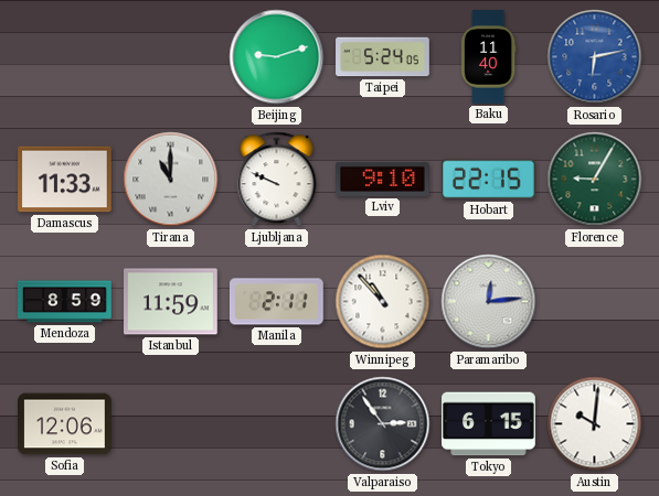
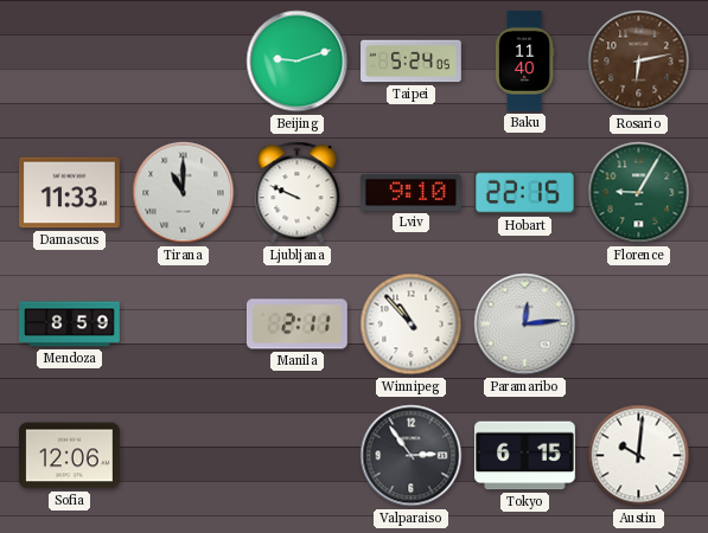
Rosario dial: blue -> brown (639, 62)
Istanbul: 11:59 -> none (171, 302)
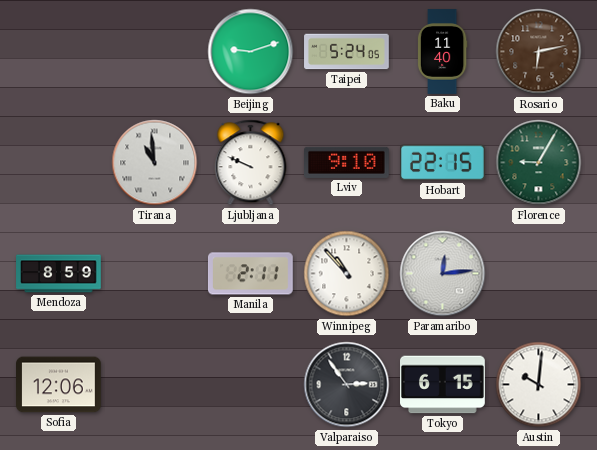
Damascus: 11:33 -> none (70, 193)
Tirana: 11:00 -> 10:59 (155, 163)
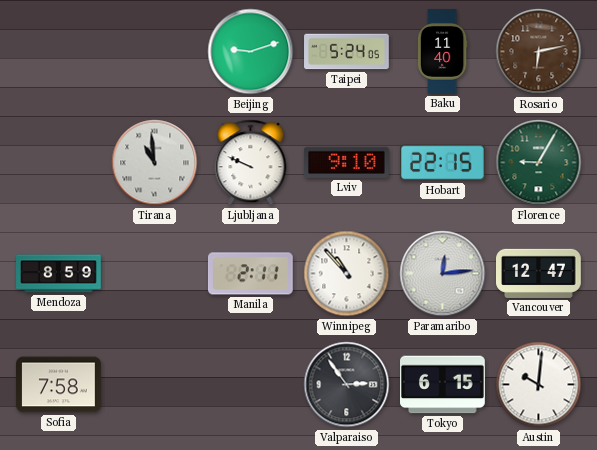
Vancouver: none -> 12:47 (539, 273)
Sofia: 12:06 -> 7:58 (59, 385)
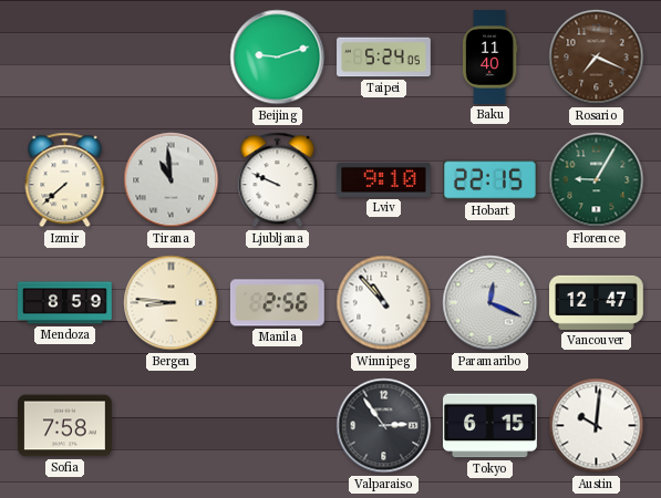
Rosario: 6:13 -> 7:19 (597, 58)
Izmir: none -> 7:38 (65, 180)
Bergen: none -> 8:46 (172, 303)
Manila: 2:11 -> 2:56 (278, 303)
Paramaribo: 12:14 -> 12:19 (490, 303)
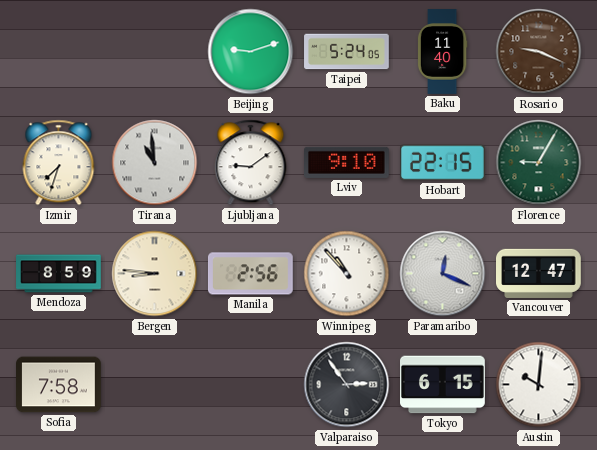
Rosario: 7:19 -> 9:19 (539, 52)
Izmir: 7:38 -> 7:33 (59, 163)
Ljubljana: 9:49 -> 9:09 (251, 163)
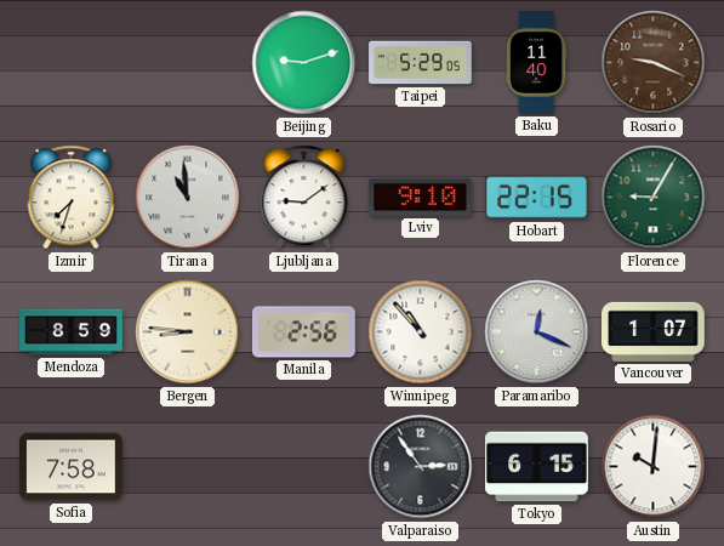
Taipei: 5:24 -> 5:29 (421, 63)
Vancouver: 12:47 -> 1:07 (654, 331)
